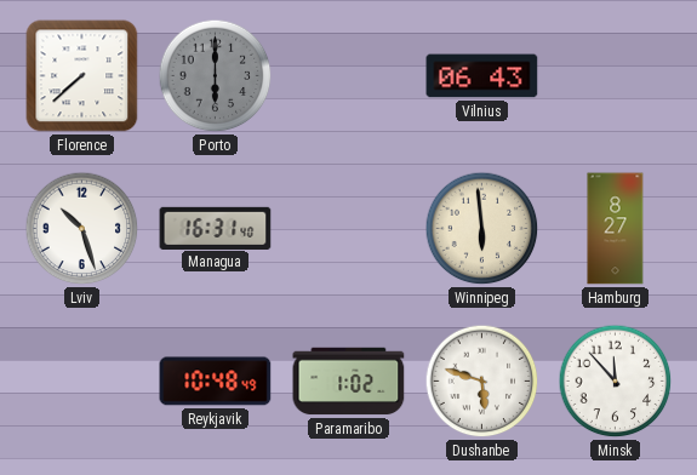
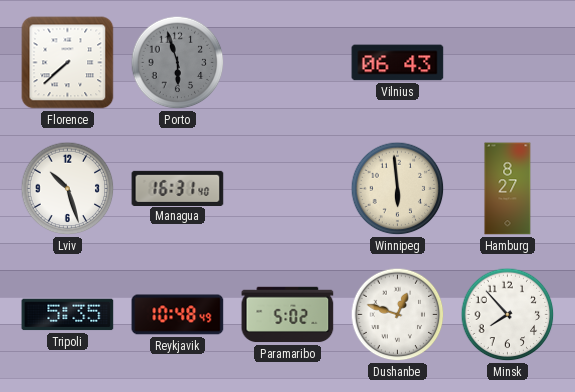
Porto: 6:00 -> 5:57 (178, 63)
Tripoli: none -> 5:35 (68, 315)
Paramaribo: 1:02 -> 5:02 (288, 315)
Dushanbe: 5:48 -> 12:48 (398, 315)
Minsk: 11:53 -> 7:53 (508, 315)
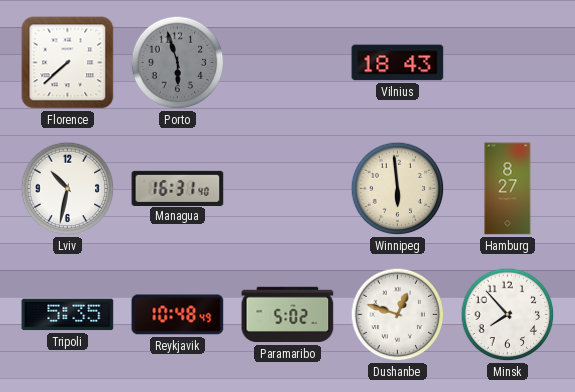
Vilnius: 06:43 -> 18:43 (398, 63)
Lviv: 10:27 -> 10:32 (68, 189)
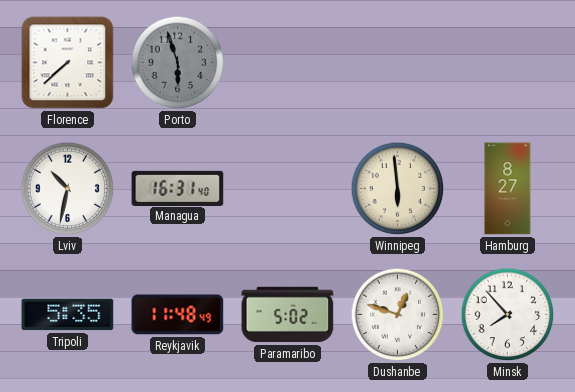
Vilnius: 18:43 -> none (398, 63)
Reykjavik: 10:48 -> 11:48 (178, 315)
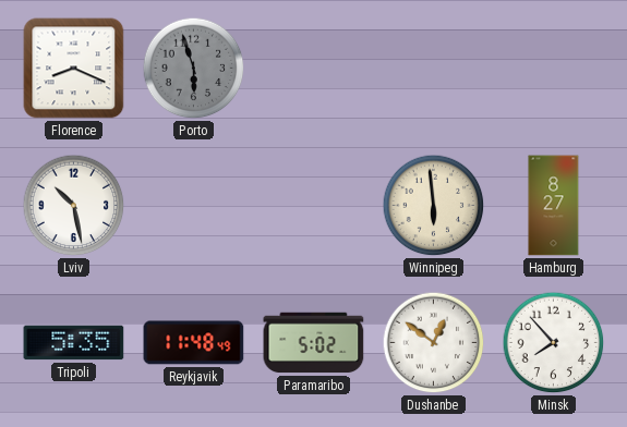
Florence: 7:38 -> 8:19 (74, 69)
Lviv: 10:32 -> 10:28 (74, 206)
Managua: 16:31 -> none (178, 188)
Dushanbe: 12:48 -> 12:51 (434, 343)
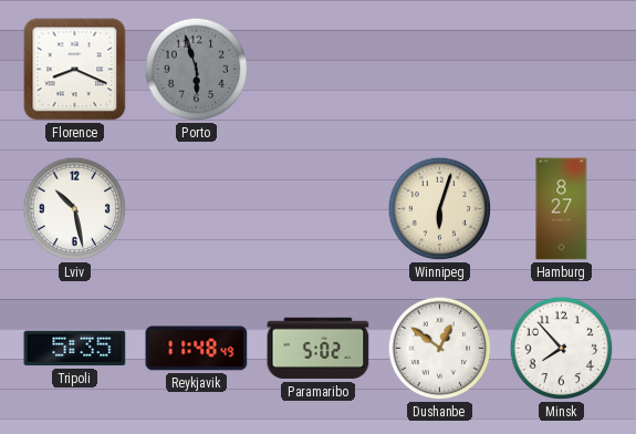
Winnipeg: 5:59 -> 6:03 (440, 209)
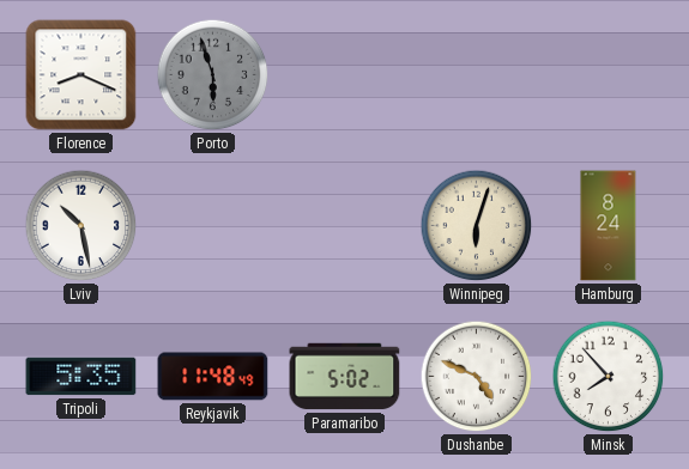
Hamburg: 8:27 -> 8:24 (609, 226)
Dushanbe: 12:51 -> 4:49 (477, 377)
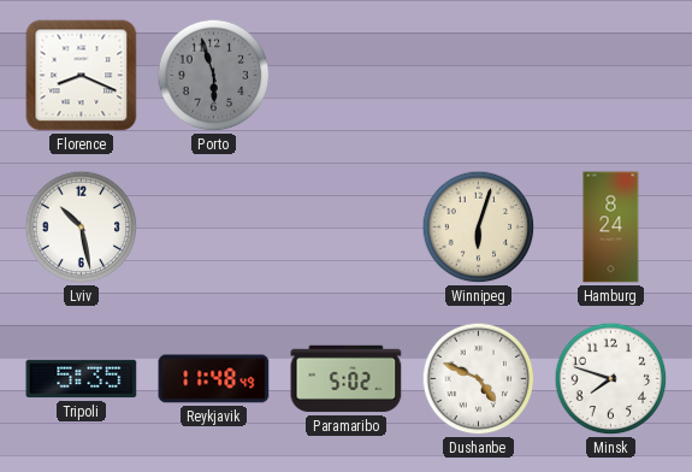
Minsk: 7:53 -> 7:48 (611, 379)
